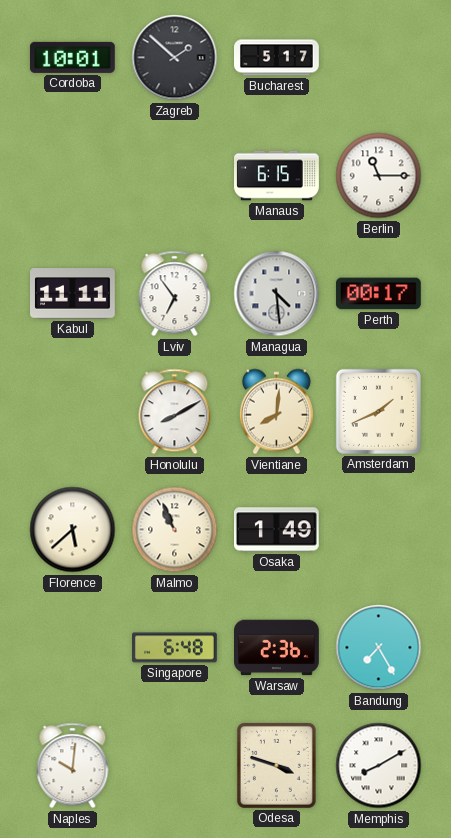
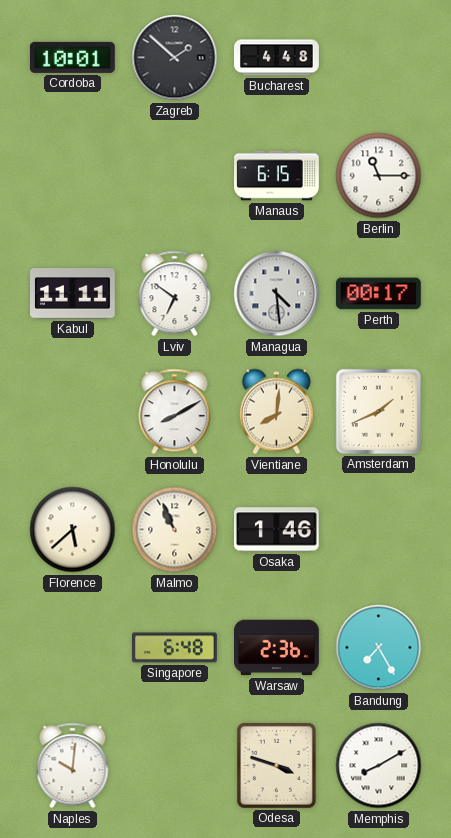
Bucharest: 5:17 -> 4:48 (277, 58)
Lviv: 6:54 -> 6:51 (175, 294)
Osaka: 1:49 -> 1:46 (277, 530)
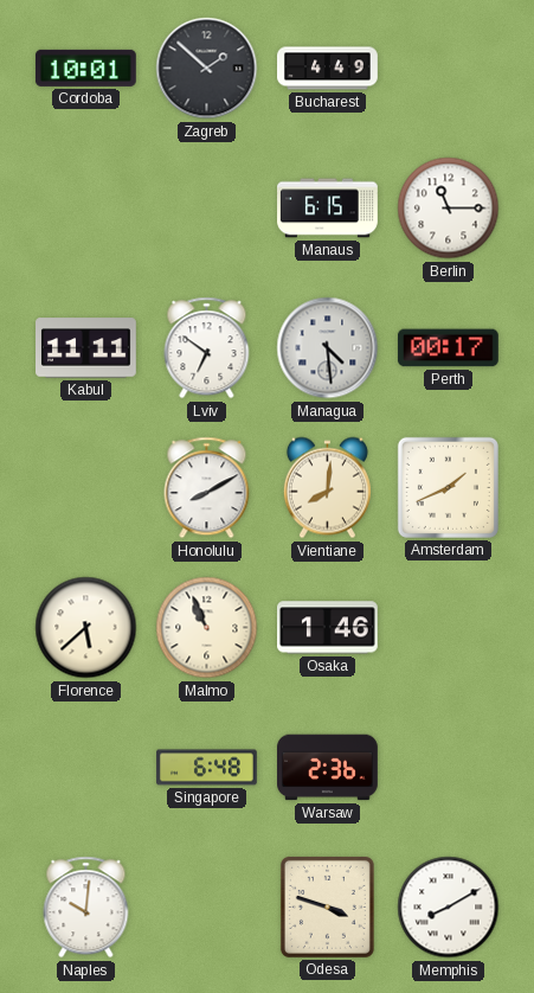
Bucharest: 4:48 -> 4:49 (328, 69)
Bandung: 7:25 -> none (379, 648)
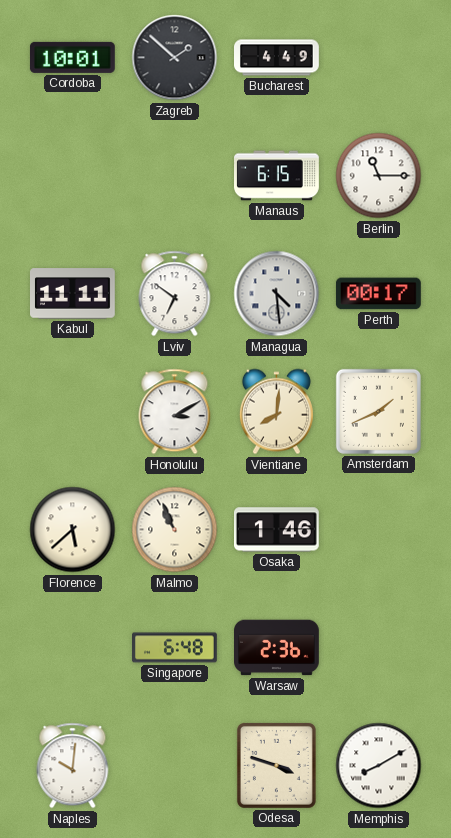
Honolulu: 8:10 -> 3:10 (175, 412)
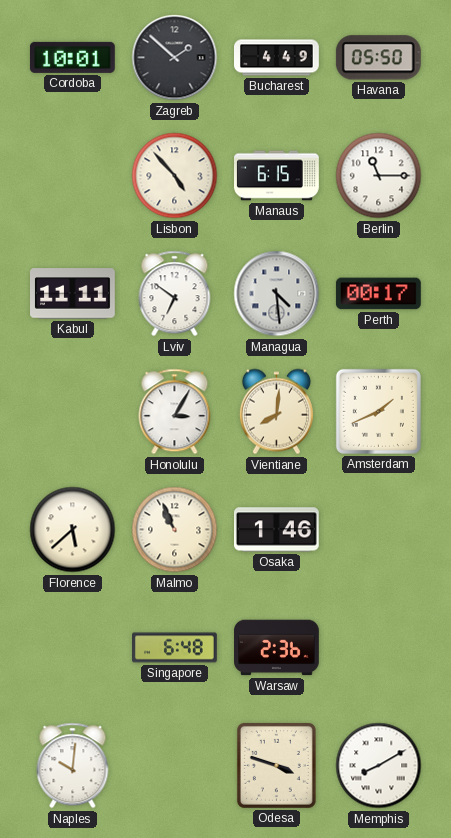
Havana: none -> 05:50 (378, 58)
Lisbon: none -> 4:53 (175, 176)
Honolulu: 3:10 -> 3:05 (175, 412)
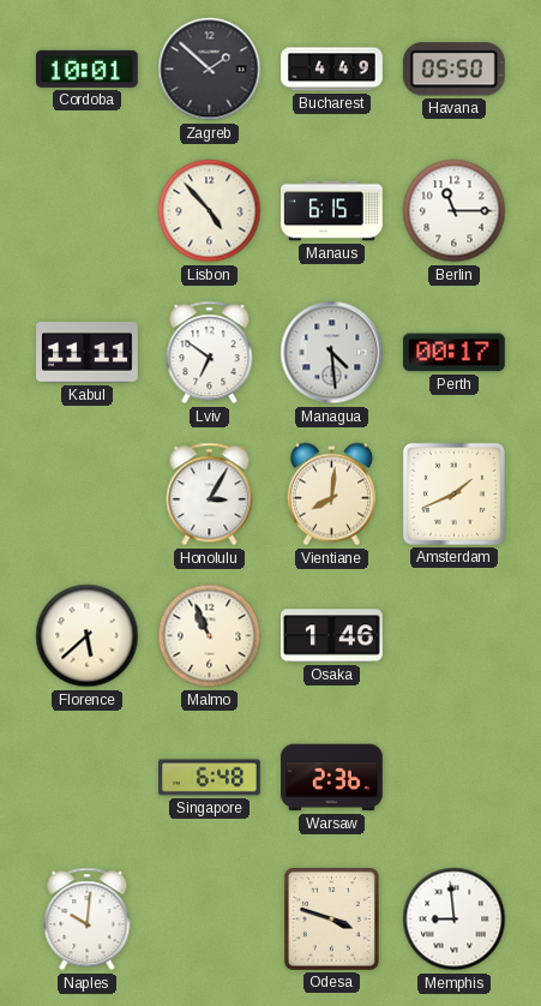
Memphis: 8:10 -> 8:59 (455, 920)
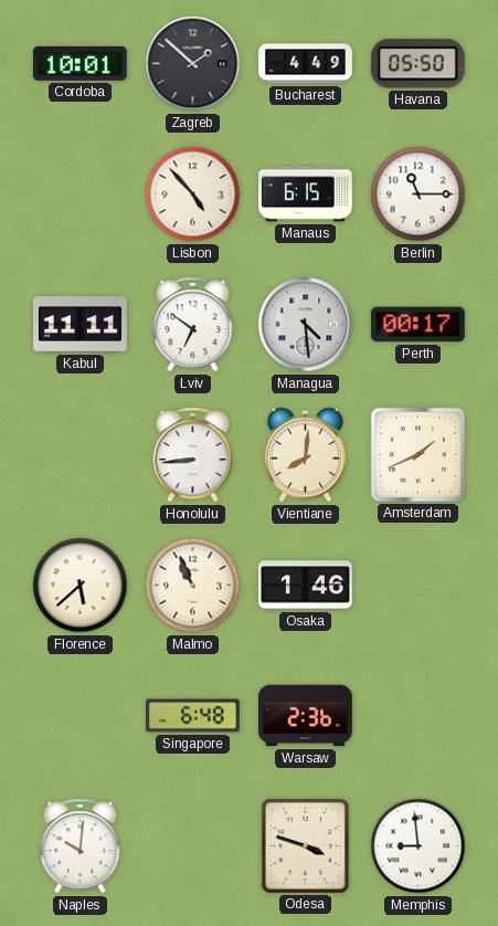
Honolulu: 3:05 -> 8:44 (193, 455)
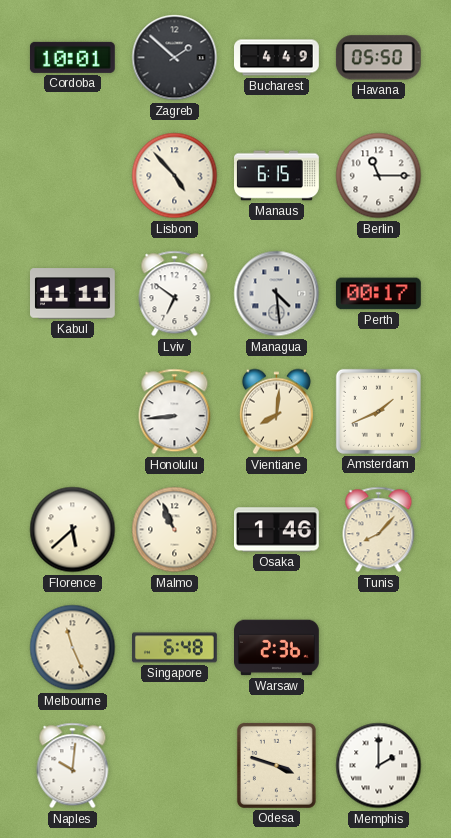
Tunis: none -> 8:07 (379, 530)
Melbourne: none -> 11:26 (73, 648)
Memphis: 8:59 -> 2:00 (379, 766)
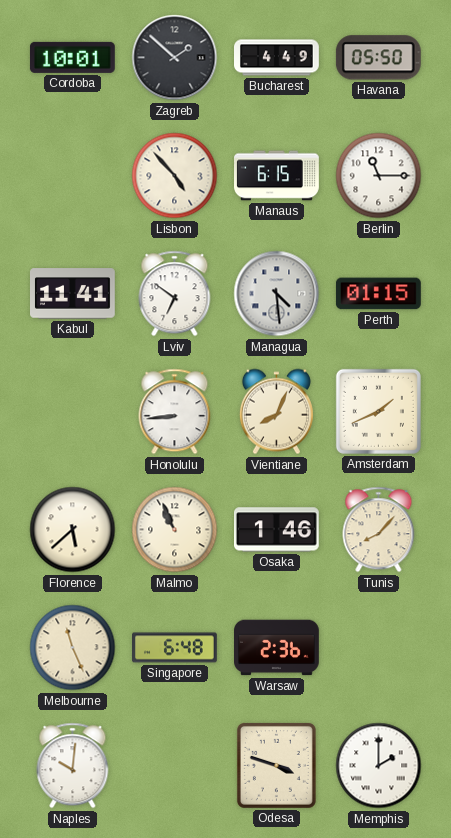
Kabul: 11:11 -> 11:41 (73, 294)
Perth: 00:17 -> 01:15 (378, 294)
Vientiane: 8:01 -> 8:04 (276, 412)
